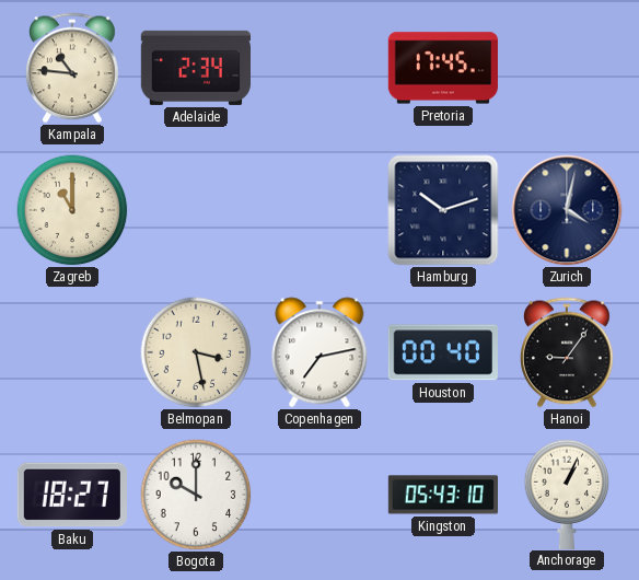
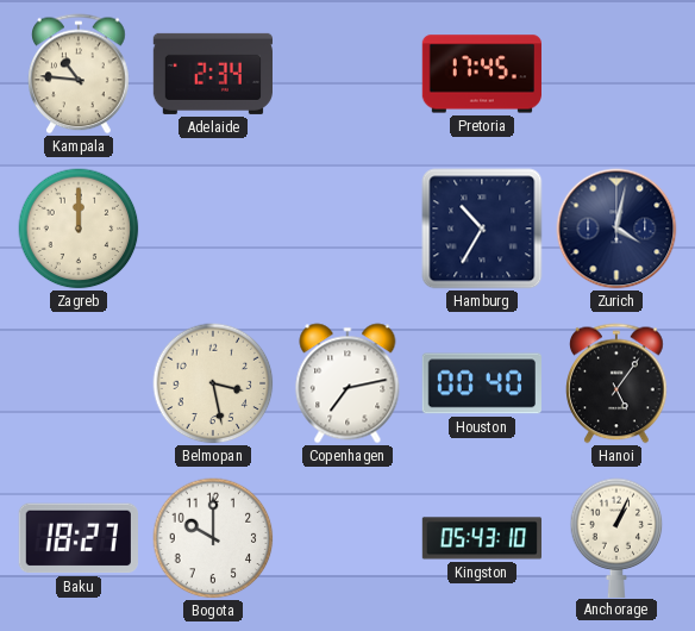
Zagreb: 11:00 -> 12:00 (79, 229)
Hamburg: 10:12 -> 10:35 (482, 229)
Hanoi: 9:06 -> 5:06 (618, 383)
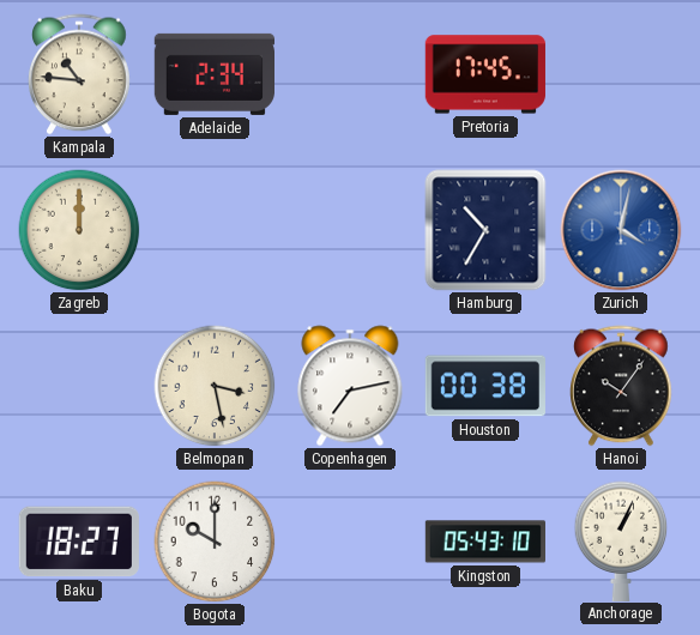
Zurich dial: navy -> blue (621, 230)
Houston: 00:40 -> 00:38 (485, 386)
Hanoi: 5:06 -> 10:06 (622, 386)
